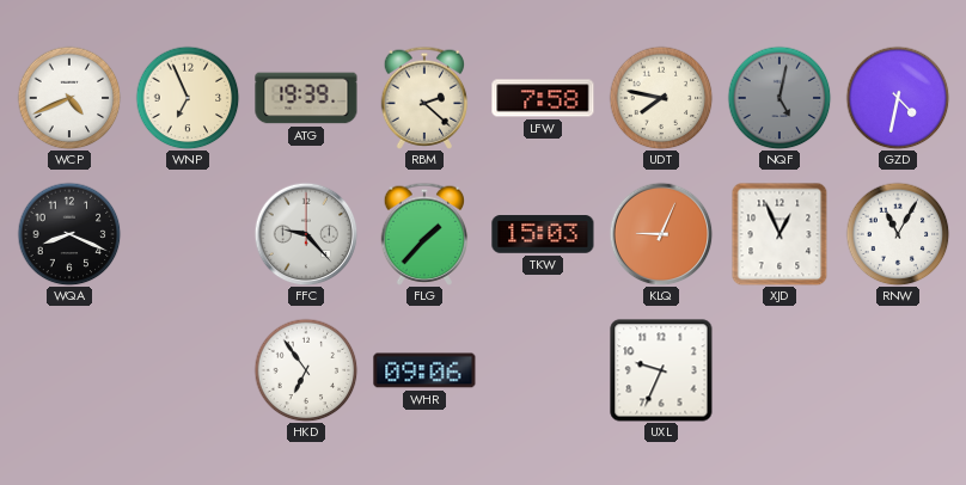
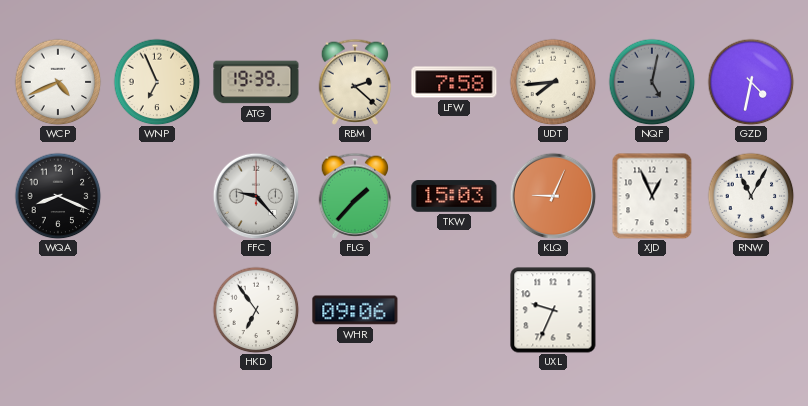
UDT: 7:47 -> 7:44 (553, 82)
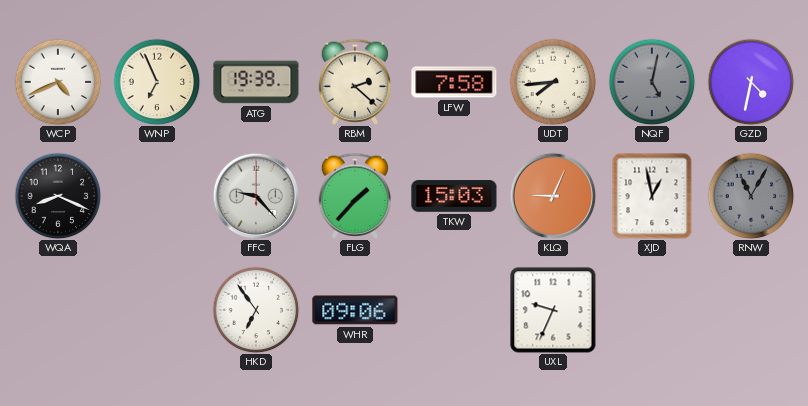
XJD: 12:56 -> 12:58 (652, 196)
RNW dial: white -> grey (751, 196)
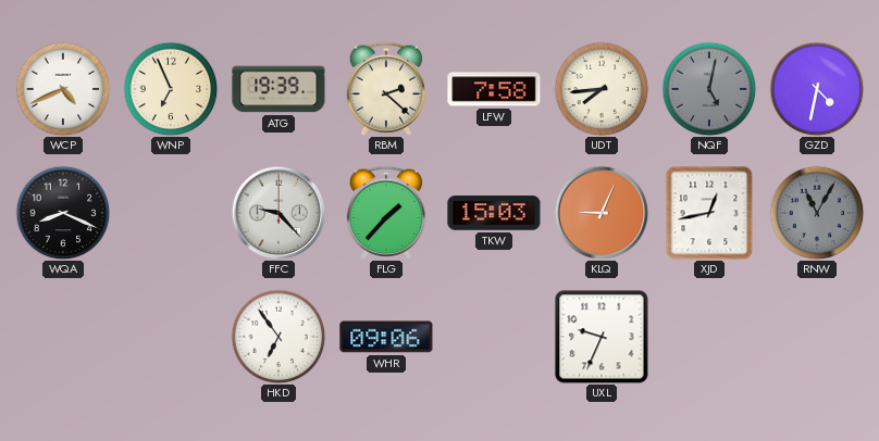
XJD: 12:58 -> 12:43 (709, 213)
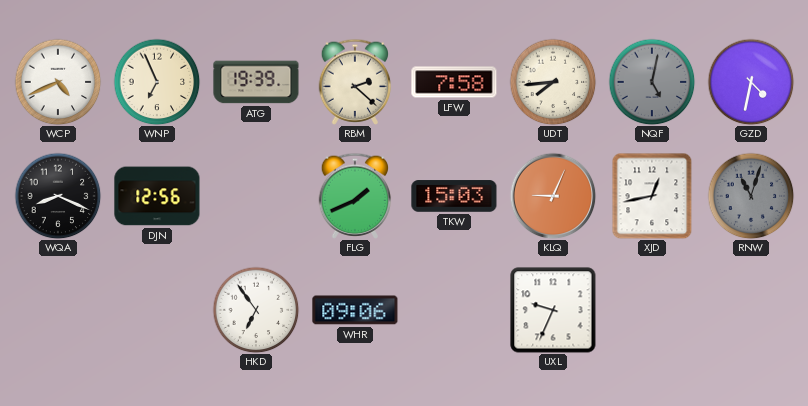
DJN: none -> 12:56 (157, 196)
FFC: 9:23 -> none (278, 213)
FLG: 1:37 -> 1:41 (355, 196)
RNW: 11:05 -> 11:03 (751, 196)
